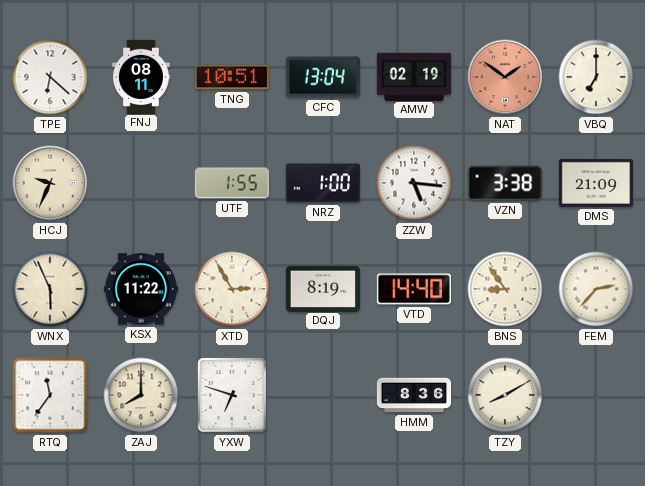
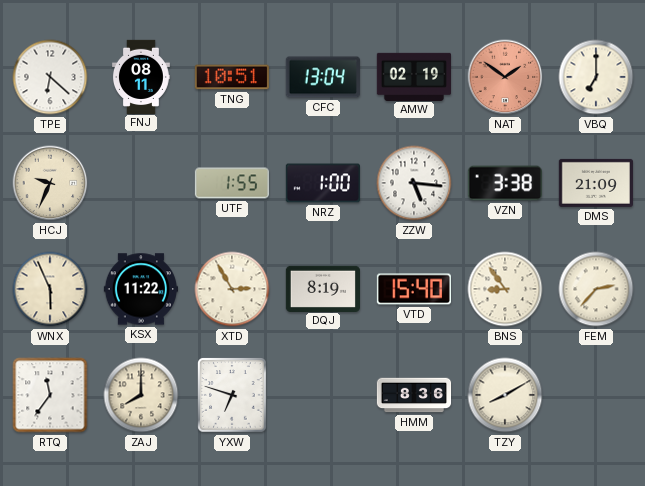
VTD: 14:40 -> 15:40 (414, 289)
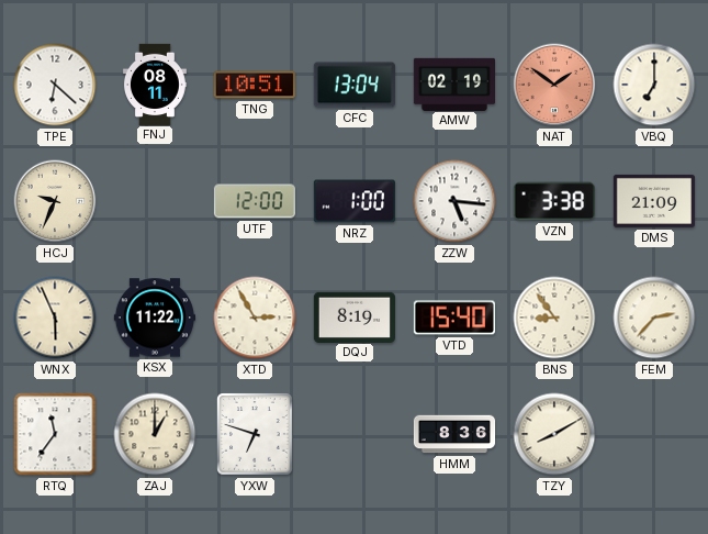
UTF: 1:55 -> 12:00 (254, 201)
ZAJ: 8:00 -> 1:00 (155, 434)
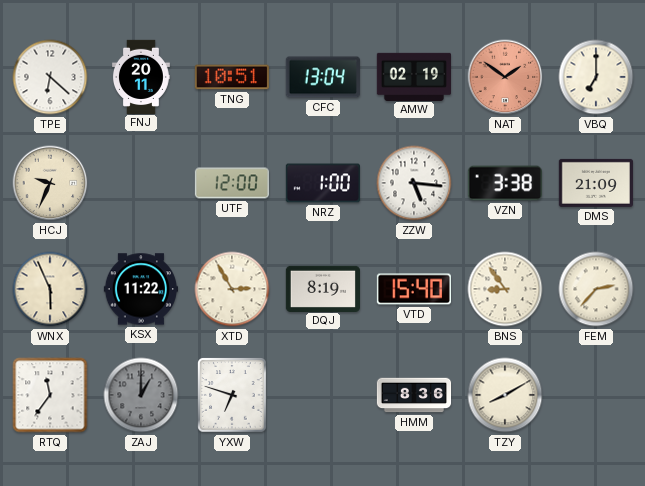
FNJ: 08:11 -> 20:11 (141, 76)
ZAJ dial: cream -> grey (141, 395)
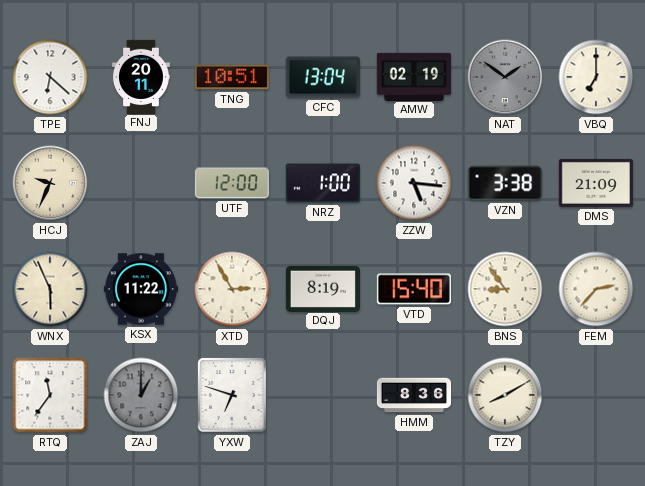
NAT dial: salmon -> grey (505, 77)
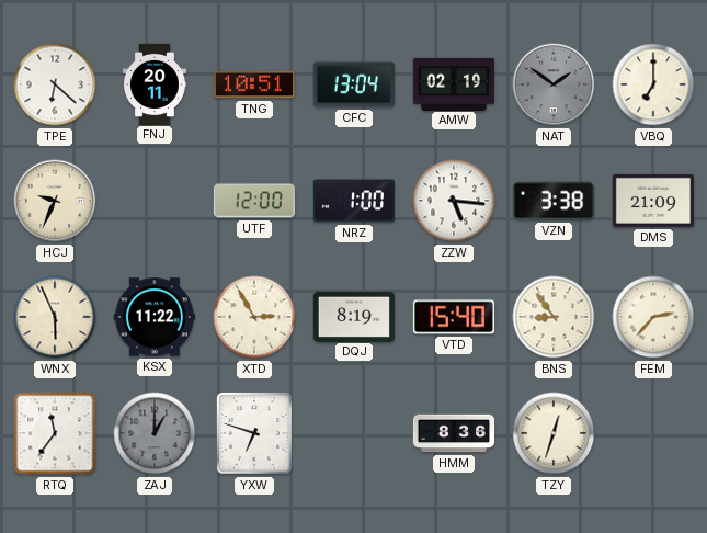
TZY: 8:10 -> 12:33 (554, 433)
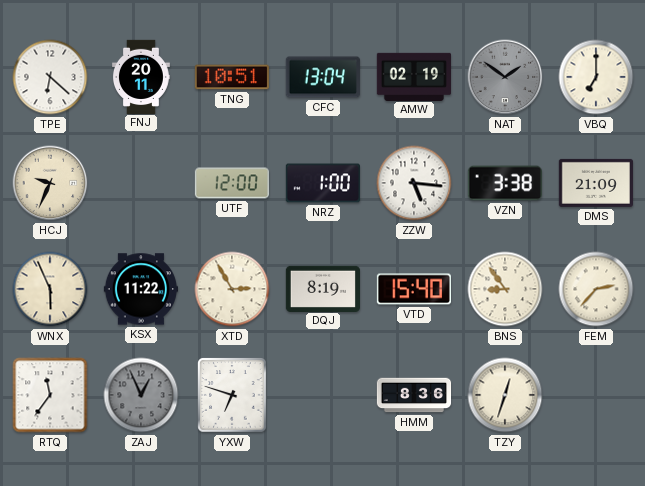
ZAJ: 1:00 -> 12:56 (141, 395)
